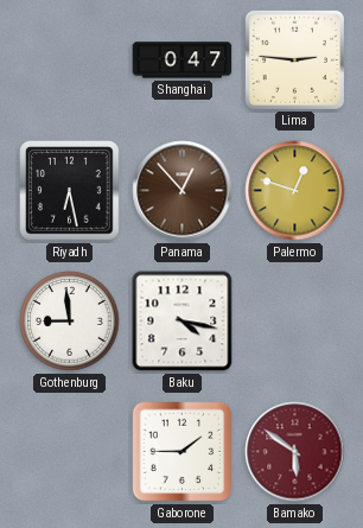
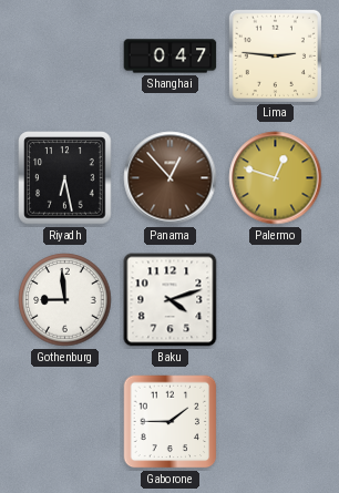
Baku: 4:17 -> 4:12 (171, 300)
Bamako: 5:51 -> none (295, 452)
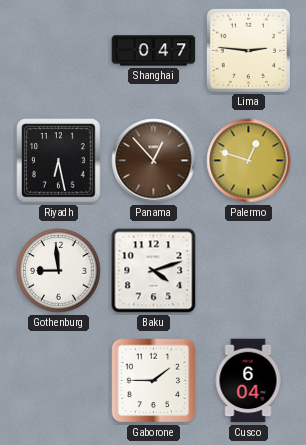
Cusco: none -> 6:04 (248, 381)
